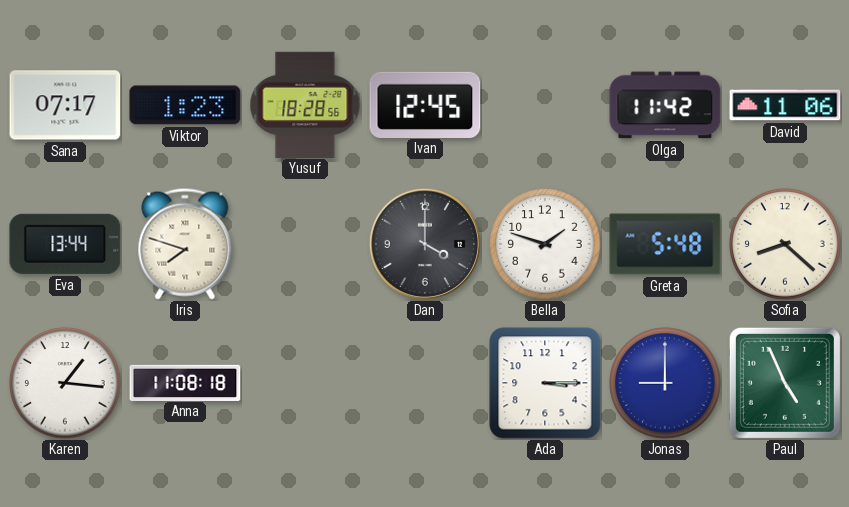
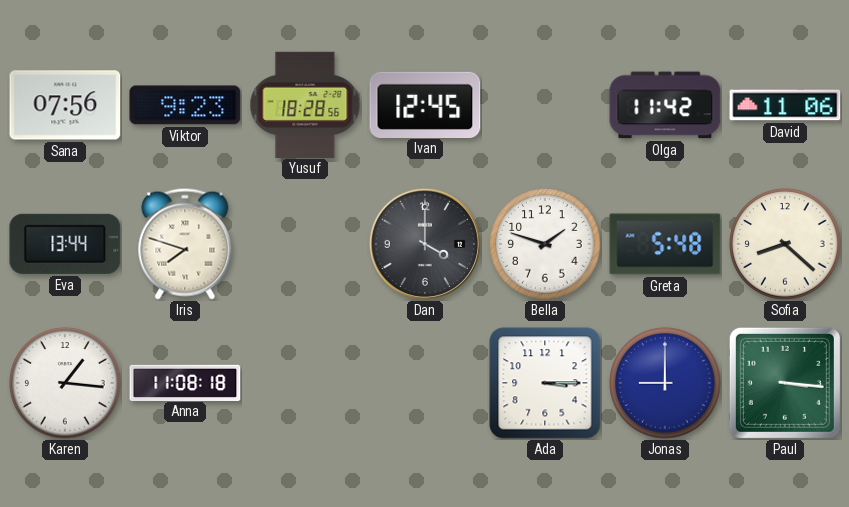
Sana: 07:17 -> 07:56 (65, 105)
Viktor: 1:23 -> 9:23 (185, 105)
Paul: 4:56 -> 3:16 (785, 383)
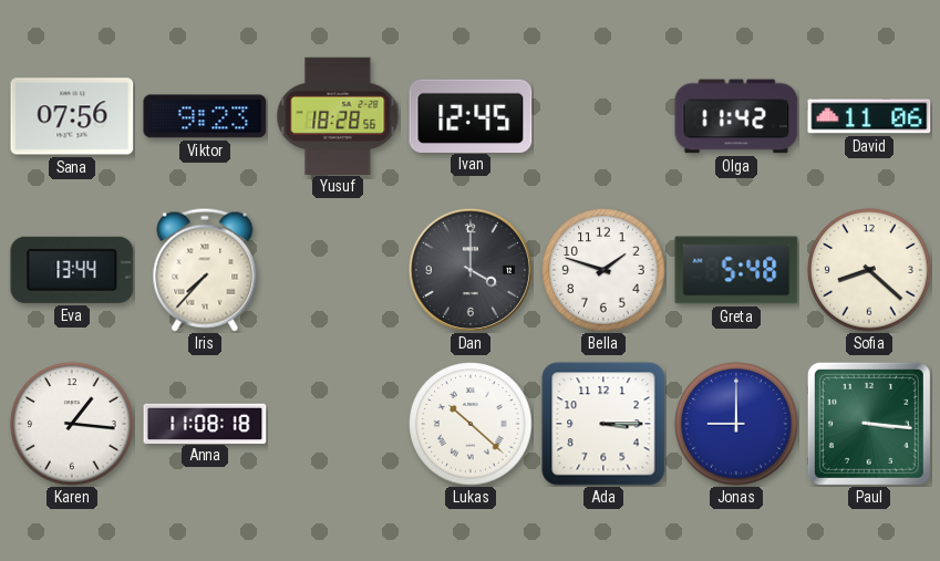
Iris: 7:48 -> 7:37 (205, 270)
Lukas: none -> 10:22 (471, 424)
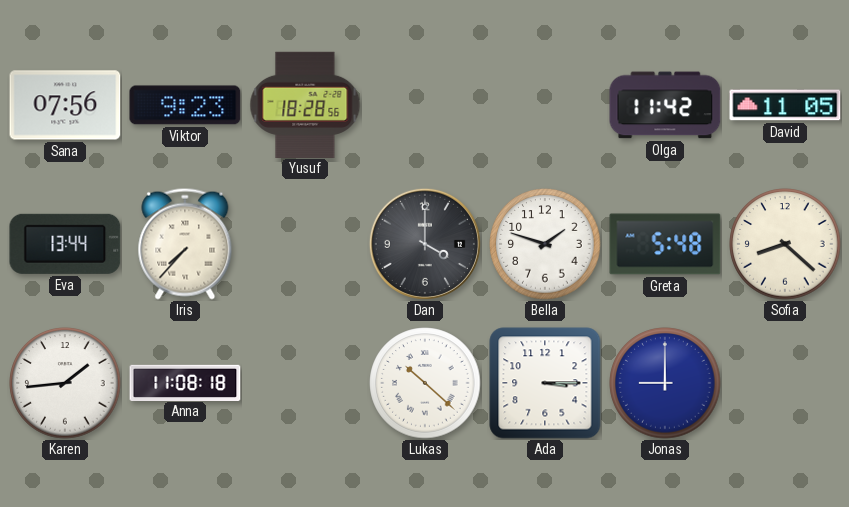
Ivan: 12:45 -> none (471, 115)
David: 11:06 -> 11:05 (785, 105)
Karen: 1:16 -> 1:44 (65, 383)
Paul: 3:16 -> none (869, 424)
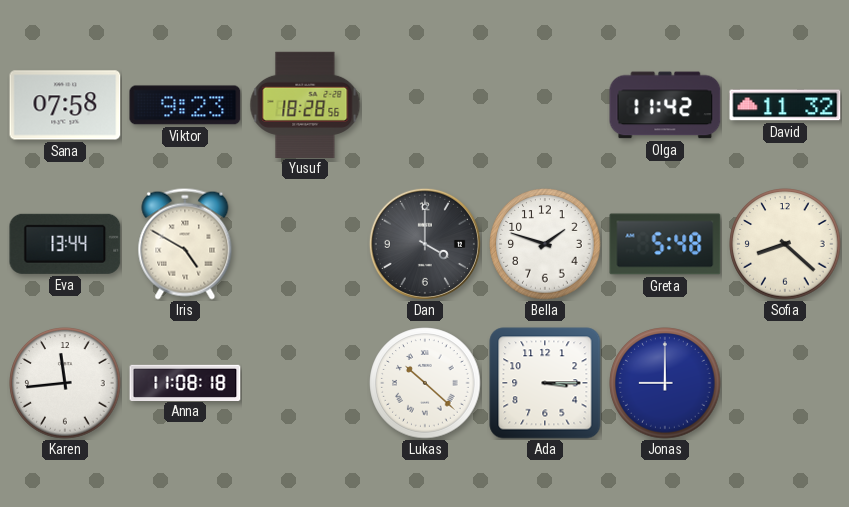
Sana: 07:56 -> 07:58 (65, 105)
David: 11:05 -> 11:32 (785, 105)
Iris: 7:37 -> 4:50 (185, 244)
Karen: 1:44 -> 11:44 (65, 383)
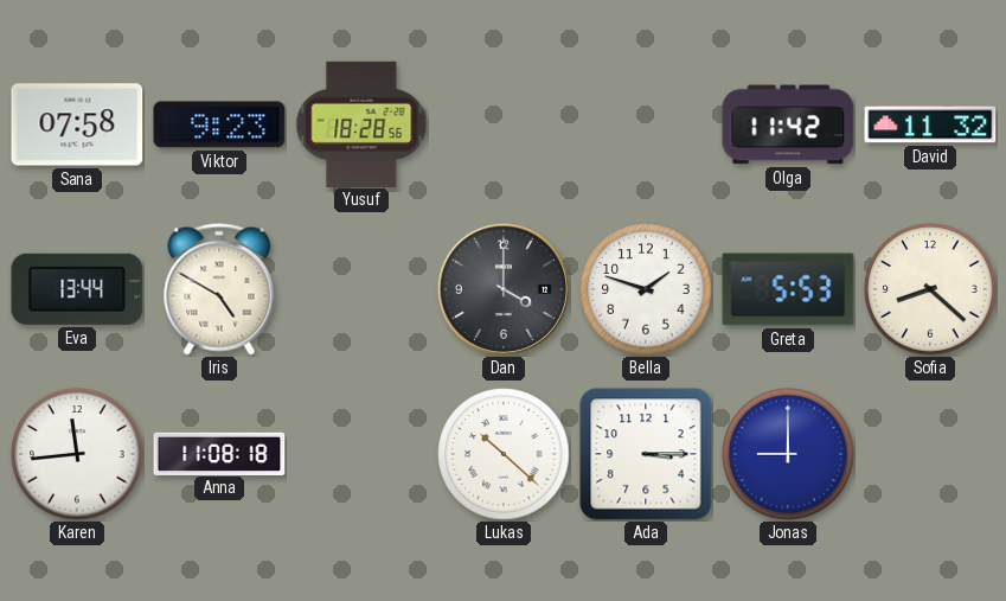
Greta: 5:48 -> 5:53 (788, 289)
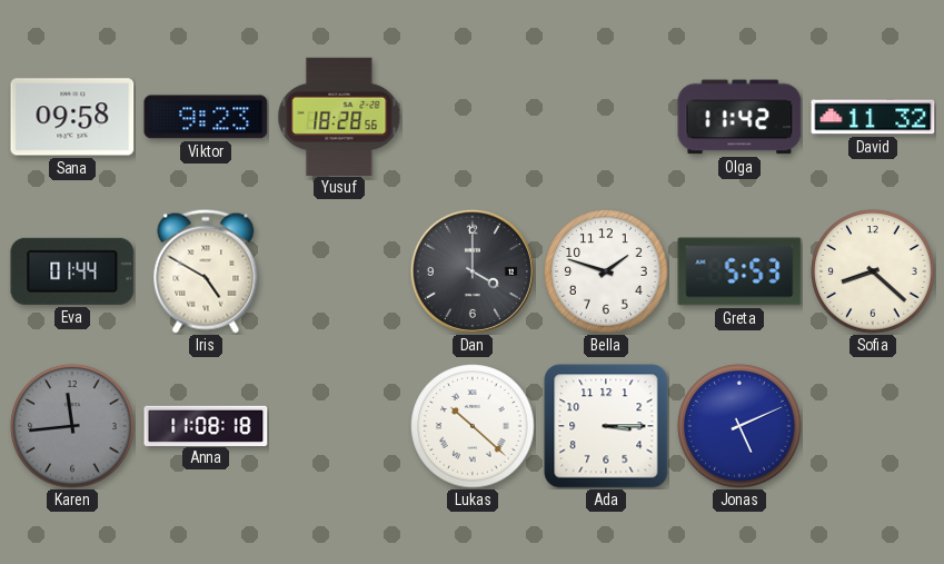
Sana: 07:58 -> 09:58 (72, 117)
Eva: 13:44 -> 01:44 (72, 271)
Karen dial: white -> grey (72, 426)
Jonas: 9:00 -> 5:11 (739, 426)
